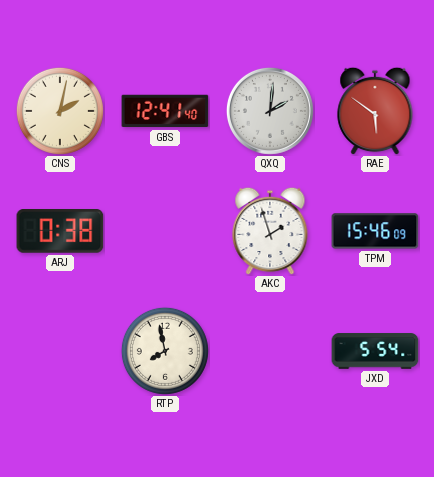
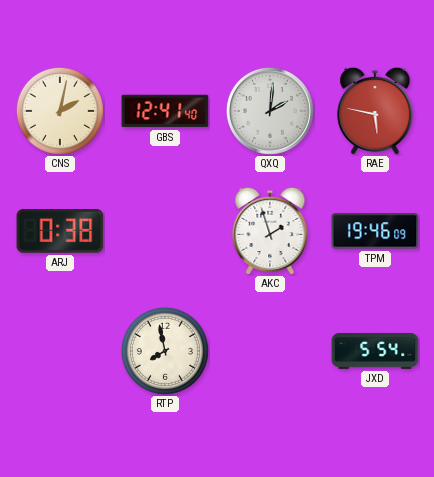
RAE: 5:51 -> 5:47 (375, 111)
TPM: 15:46 -> 19:46 (375, 231)
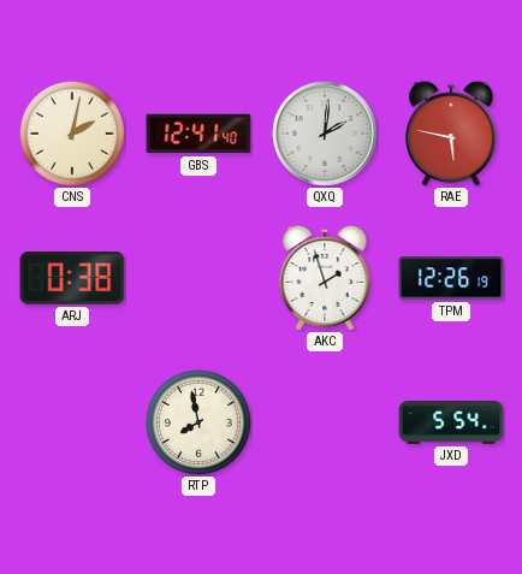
TPM: 19:46 -> 12:26 (451, 278)
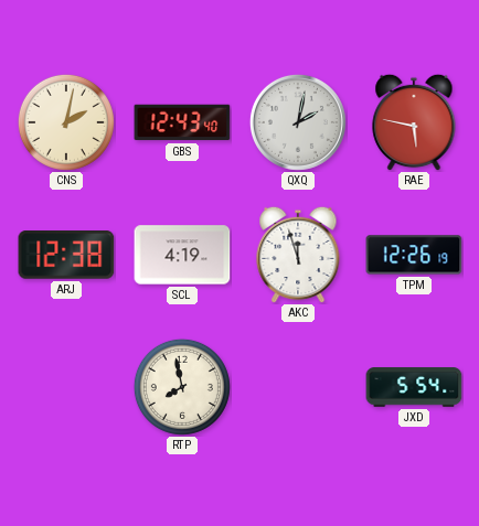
GBS: 12:41 -> 12:43 (182, 122)
QXQ: 2:01 -> 2:02 (298, 122)
ARJ: 0:38 -> 12:38 (66, 255)
SCL: none -> 4:19 (182, 255)
AKC: 1:57 -> 11:57 (298, 255)
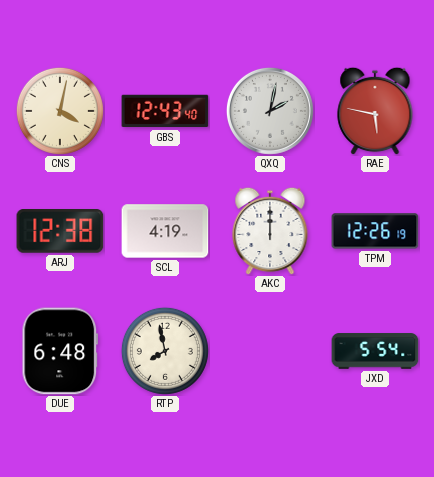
CNS: 2:02 -> 4:02 (60, 111)
AKC: 11:57 -> 12:00 (270, 231)
DUE: none -> 6:48 (60, 351)
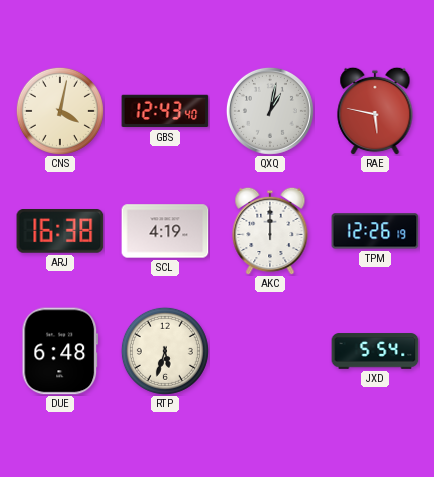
QXQ: 2:02 -> 1:02 (270, 111)
ARJ: 12:38 -> 16:38 (60, 231)
RTP: 7:58 -> 5:33 (165, 351)
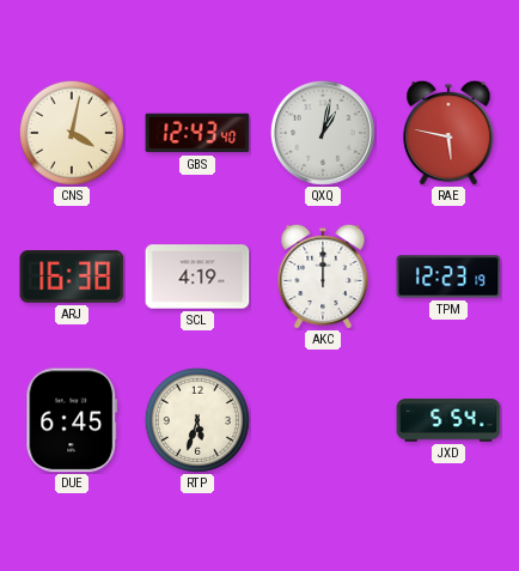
TPM: 12:26 -> 12:23 (448, 277)
DUE: 6:48 -> 6:45 (72, 420)
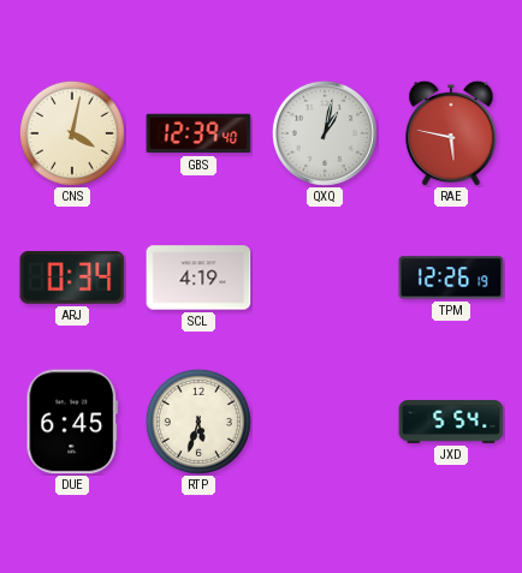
GBS: 12:43 -> 12:39 (198, 133)
ARJ: 16:38 -> 0:34 (72, 277)
AKC: 12:00 -> none (323, 277)
TPM: 12:23 -> 12:26 (451, 277)
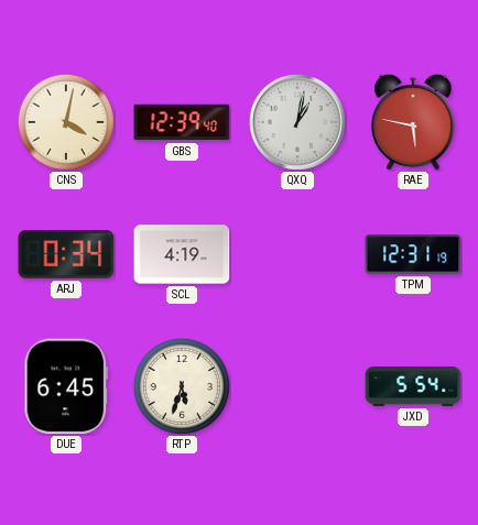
TPM: 12:26 -> 12:31 (413, 254)
